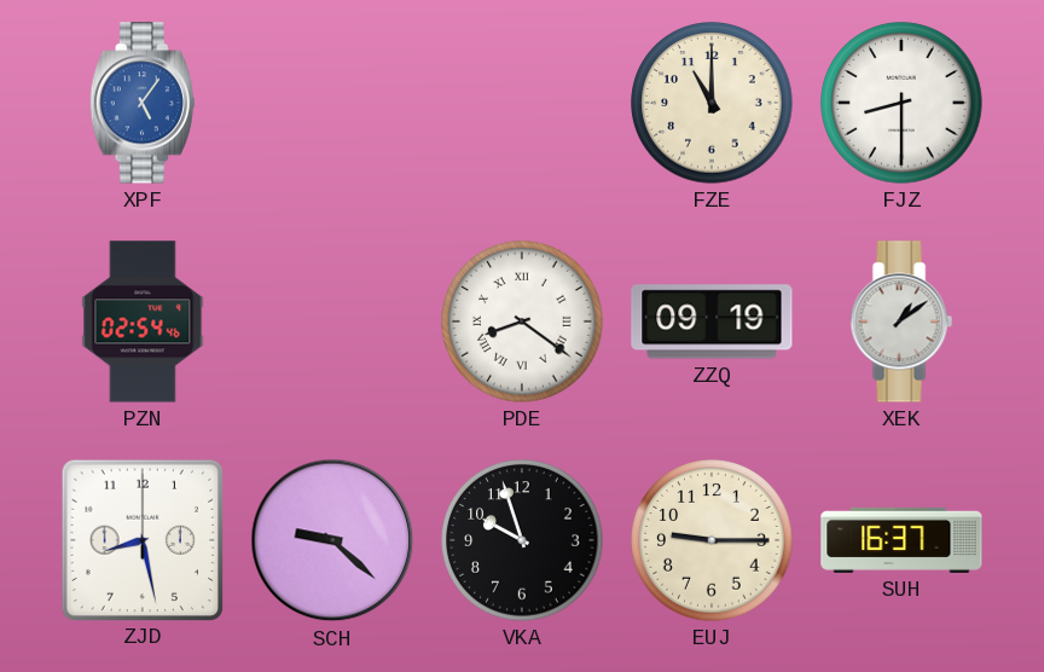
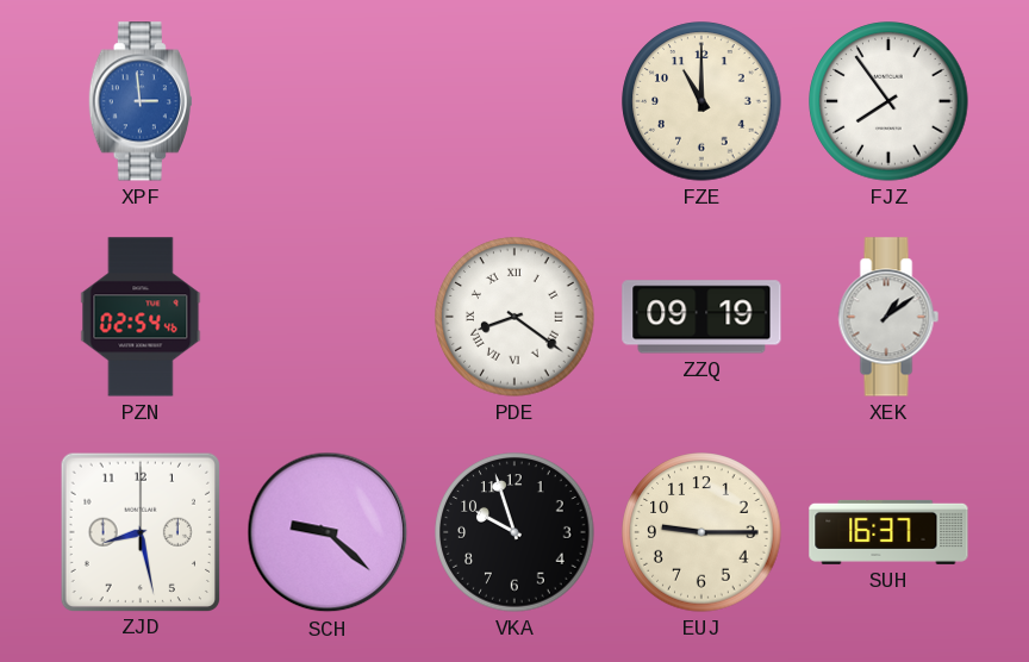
XPF: 5:06 -> 2:59 (141, 101)
FJZ: 8:30 -> 7:54 (888, 101)
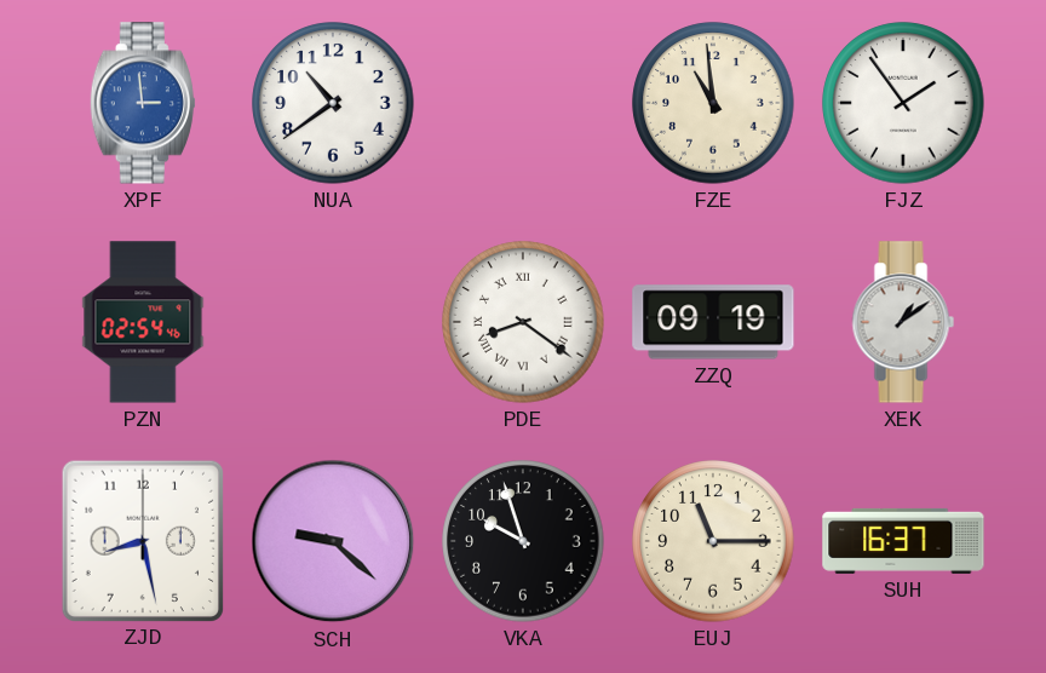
NUA: none -> 10:39 (333, 103)
FZE: 11:00 -> 10:59 (713, 103)
FJZ: 7:54 -> 1:54 (903, 103)
EUJ: 9:15 -> 11:15 (713, 541)
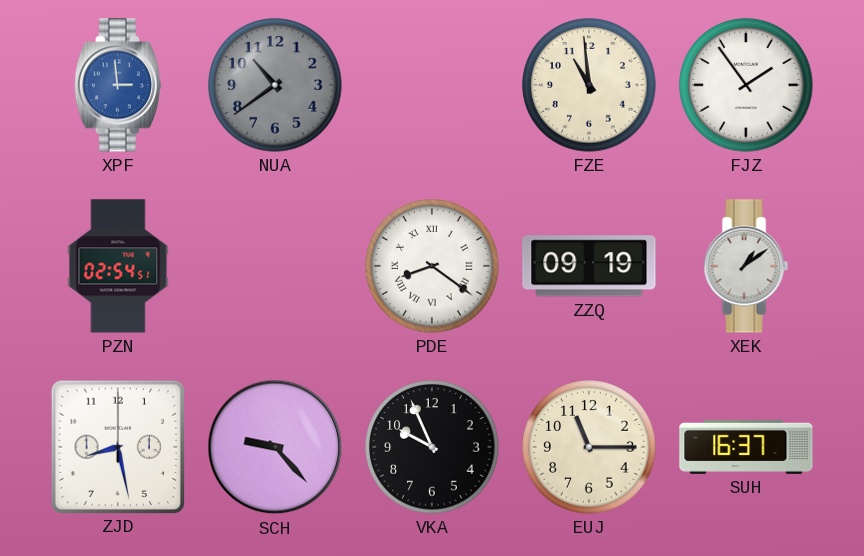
NUA dial: white -> grey (275, 85)
PZN: 02:54:46 -> 02:54:51 (118, 266)
SCH: 9:22 -> 9:23 (275, 447)
VKA: 9:57 -> 9:56 (432, 447)
